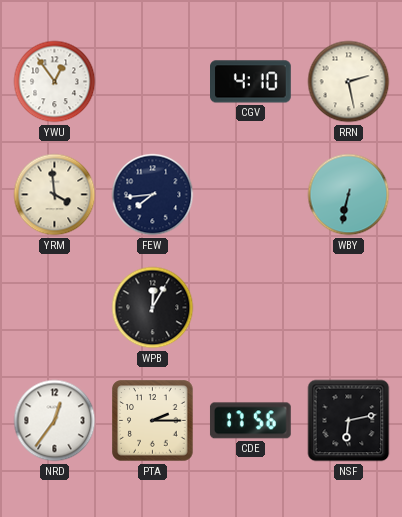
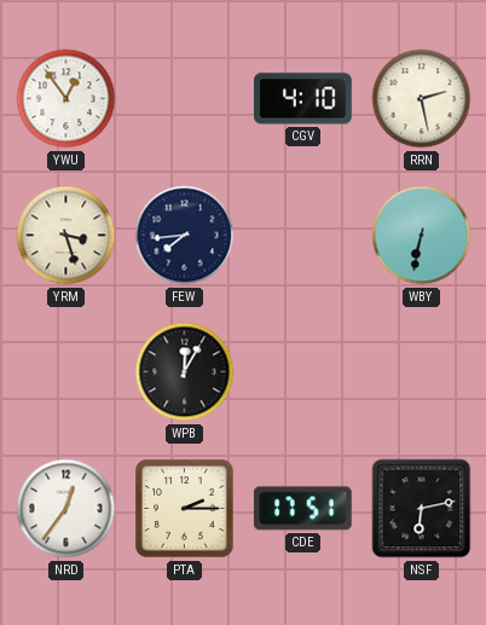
YRM: 3:59 -> 3:27 (66, 236)
CDE: 17:56 -> 17:51 (302, 509)
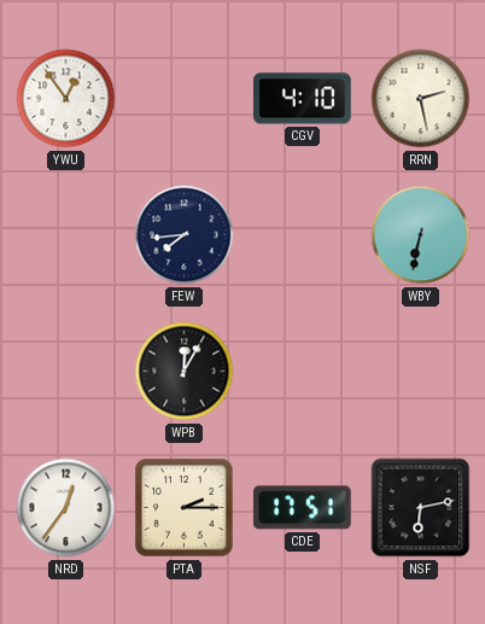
YRM: 3:27 -> none (66, 236)
